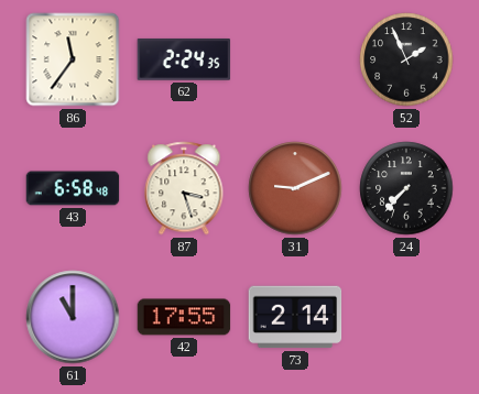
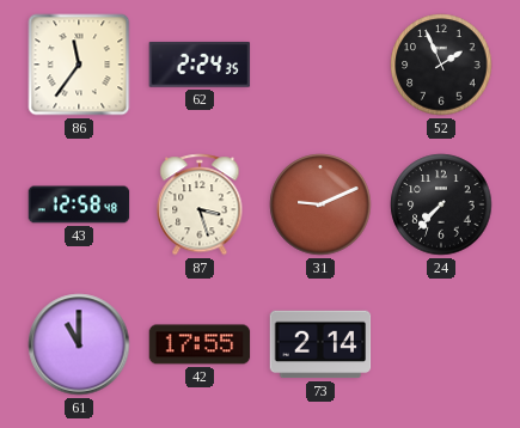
43: 6:58 -> 12:58 (79, 204)
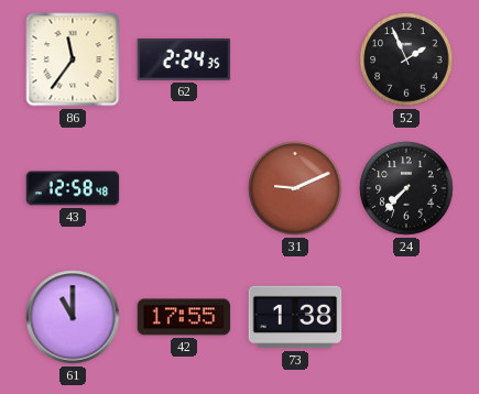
87: 3:27 -> none (200, 204)
73: 2:14 -> 1:38 (295, 317)
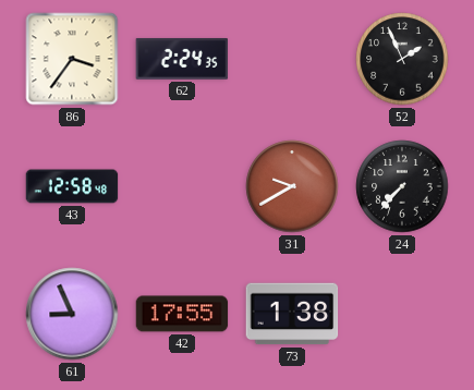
86: 11:36 -> 3:36 (72, 59)
31: 9:11 -> 9:40 (292, 186)
61: 11:00 -> 8:56 (72, 314)
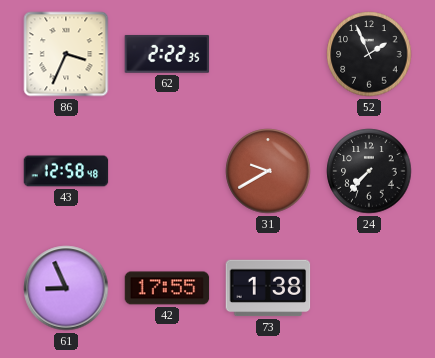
86: 3:36 -> 3:34 (66, 54)
62: 2:24 -> 2:22 (167, 54)
